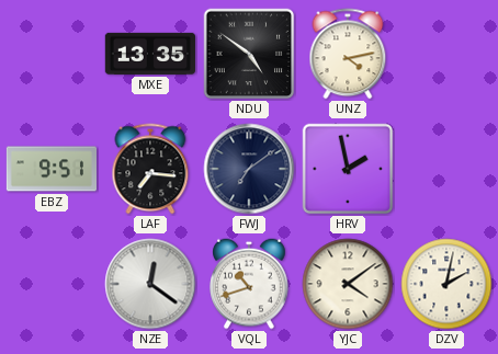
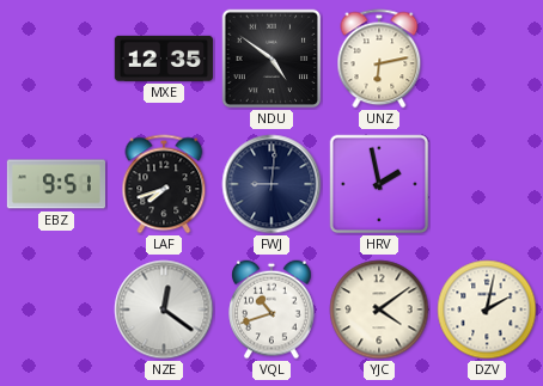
MXE: 13:35 -> 12:35 (163, 59)
UNZ: 4:13 -> 6:13 (379, 59)
LAF: 7:16 -> 7:42 (164, 184)
FWJ: 7:09 -> 9:01 (271, 184)
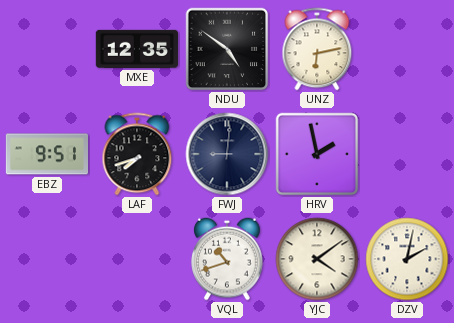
NZE: 12:21 -> none (164, 310)
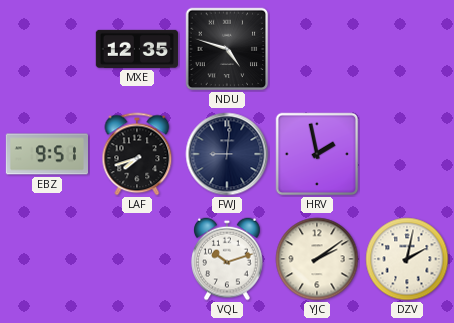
NDU: 4:51 -> 4:48 (227, 49)
UNZ: 6:13 -> none (317, 49)
VQL: 10:42 -> 10:12 (227, 259)
YJC: 4:09 -> 2:09 (317, 259)
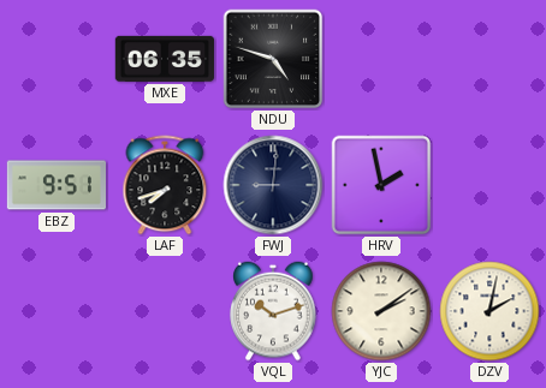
MXE: 12:35 -> 06:35 (164, 59)
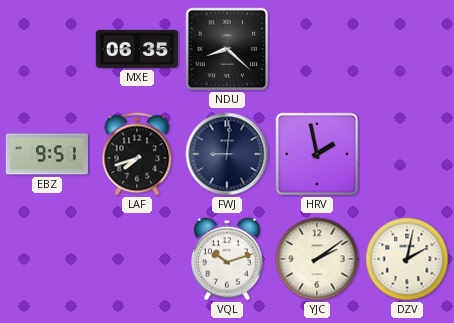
NDU: 4:48 -> 8:22 (227, 49)
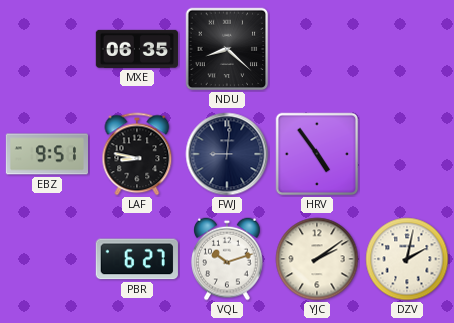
LAF: 7:42 -> 8:47 (137, 154)
HRV: 1:58 -> 4:54 (317, 154)
PBR: none -> 6:27 (137, 259)
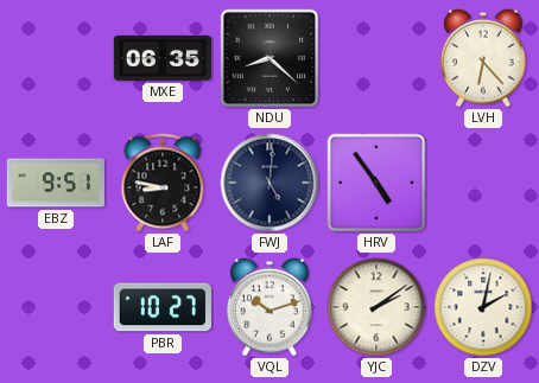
LVH: none -> 6:23 (483, 58)
FWJ: 9:01 -> 5:01 (269, 183)
PBR: 6:27 -> 10:27 (163, 307)
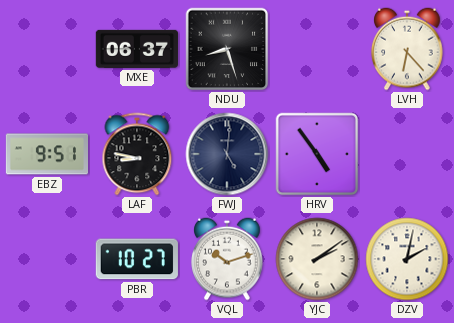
MXE: 06:35 -> 06:37 (136, 49)
NDU: 8:22 -> 8:27 (227, 49)
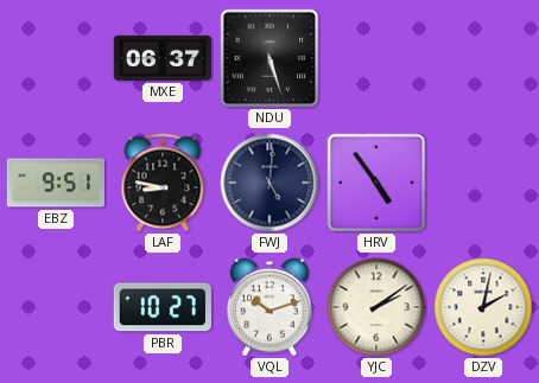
NDU: 8:27 -> 5:27 (269, 58)
LVH: 6:23 -> none (407, 49)
